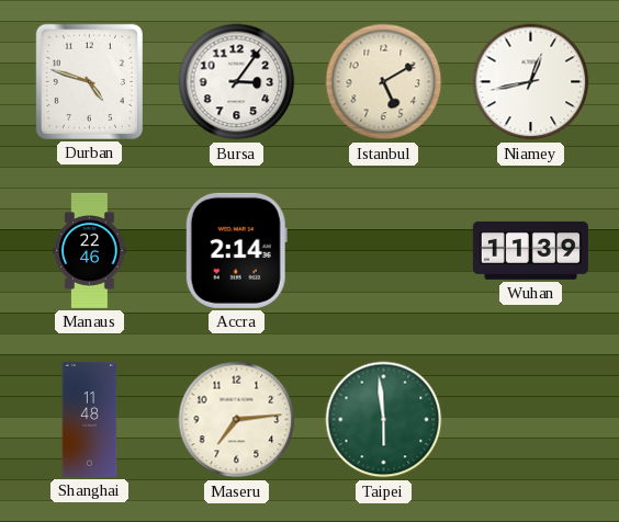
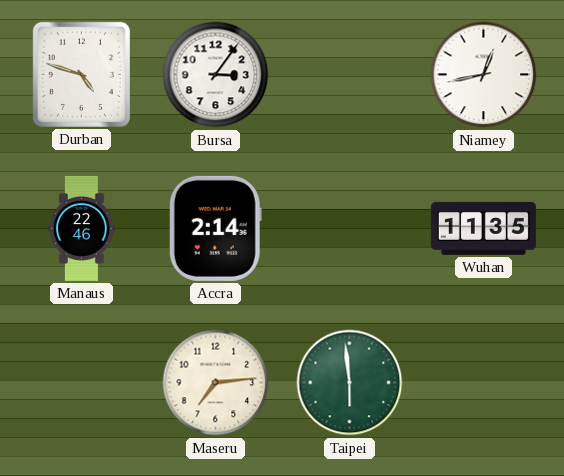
Istanbul: 5:10 -> none (384, 82)
Wuhan: 11:39 -> 11:35 (483, 228)
Shanghai: 11:48 -> none (90, 419)
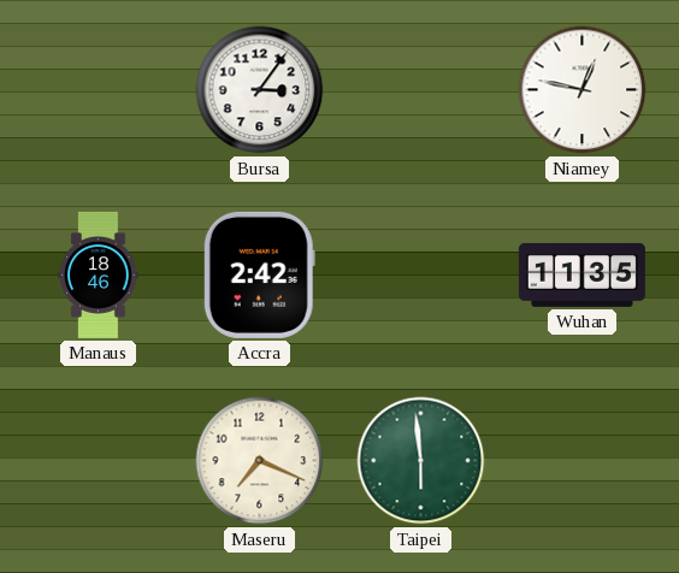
Durban: 4:48 -> none (81, 74)
Niamey: 12:43 -> 12:47 (583, 90)
Manaus: 22:46 -> 18:46 (99, 274)
Accra: 2:14 -> 2:42 (259, 274)
Maseru: 7:14 -> 7:19 (260, 461)
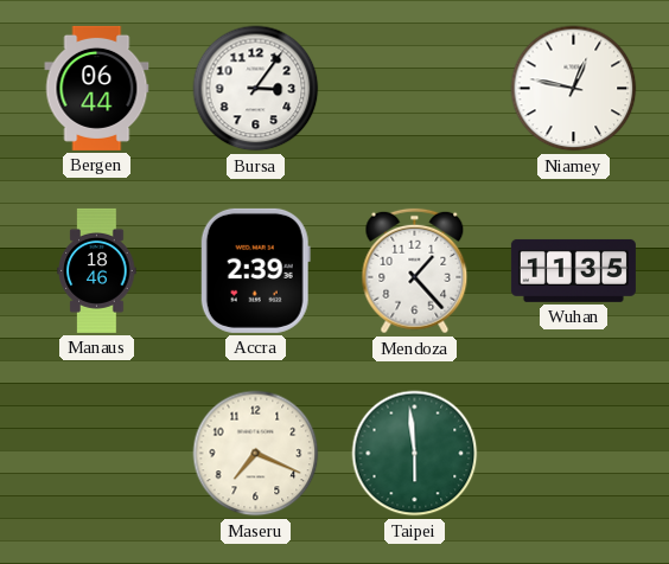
Bergen: none -> 06:44 (97, 88)
Accra: 2:42 -> 2:39 (255, 270)
Mendoza: none -> 1:23 (415, 271)
